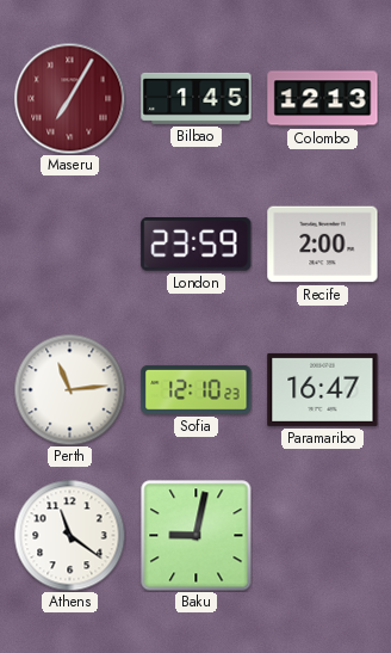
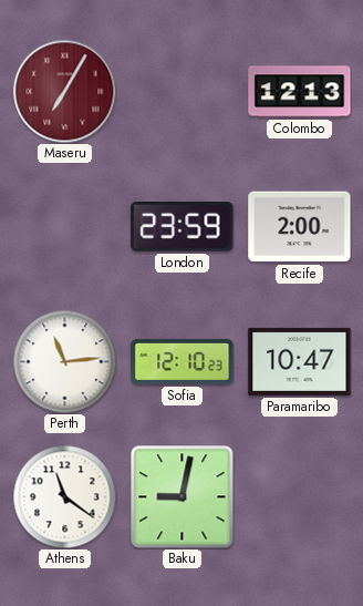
Bilbao: 1:45 -> none (197, 98)
Paramaribo: 16:47 -> 10:47 (300, 361)
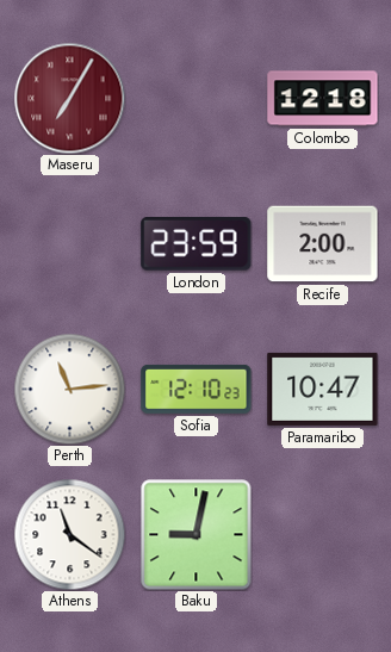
Colombo: 12:13 -> 12:18 (323, 99)
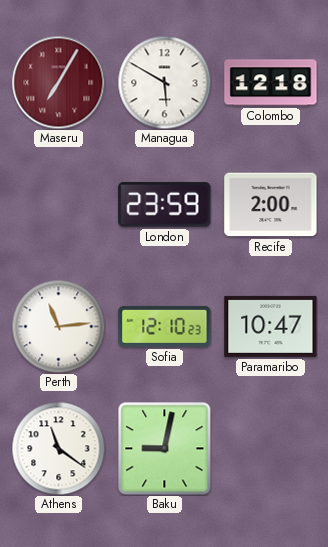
Managua: none -> 5:50 (164, 82)
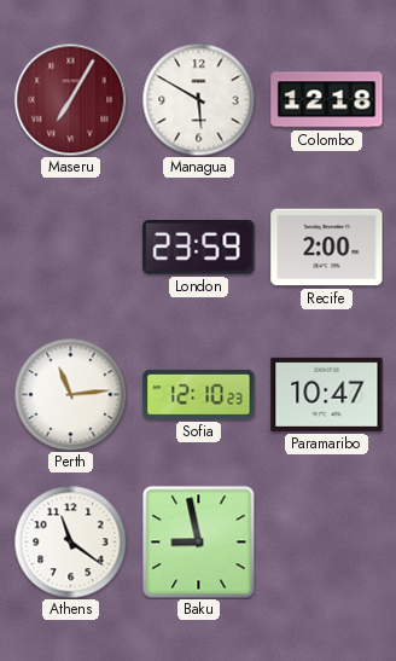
Baku: 9:02 -> 8:58 (198, 541)
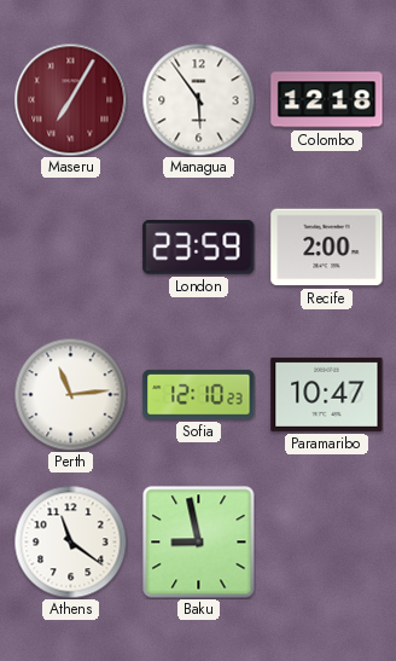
Managua: 5:50 -> 5:54 (198, 99)
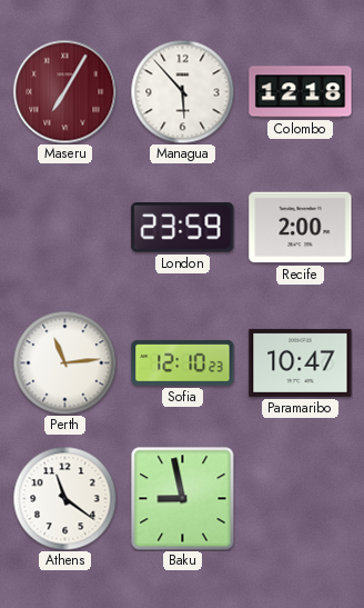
Managua: 5:54 -> 5:53 (182, 91)
